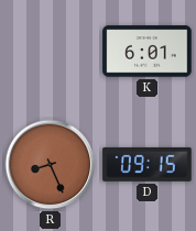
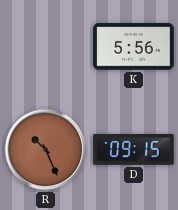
K: 6:01 -> 5:56 (134, 47)
R: 8:26 -> 10:26 (46, 150)
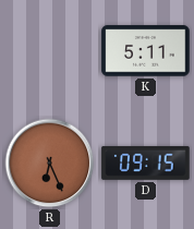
K: 5:56 -> 5:11 (146, 51)
R: 10:26 -> 6:26 (50, 164)
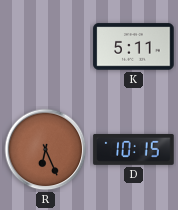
D: 09:15 -> 10:15 (134, 149)
